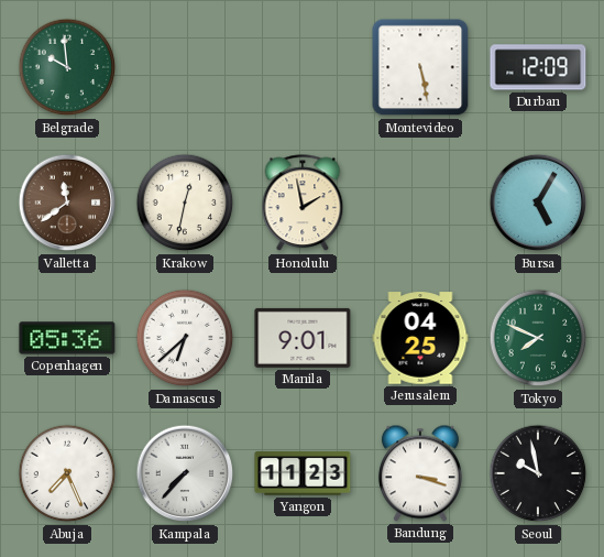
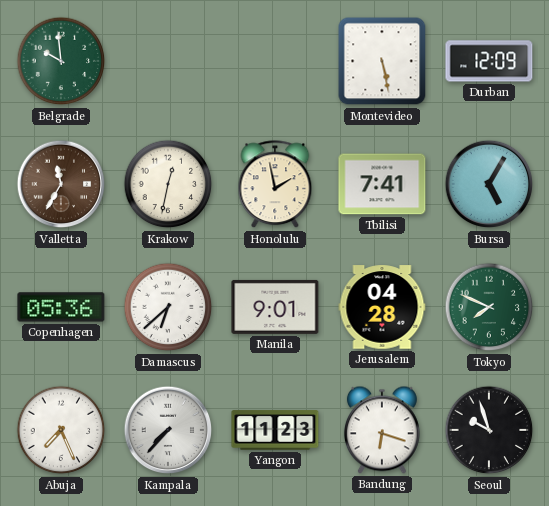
Valletta: 11:39 -> 11:35 (61, 184)
Tbilisi: none -> 7:41 (382, 184)
Jerusalem: 04:25 -> 04:28 (382, 307)
Bandung: 3:18 -> 6:18 (382, 430)
Seoul: 9:58 -> 9:57 (489, 430)
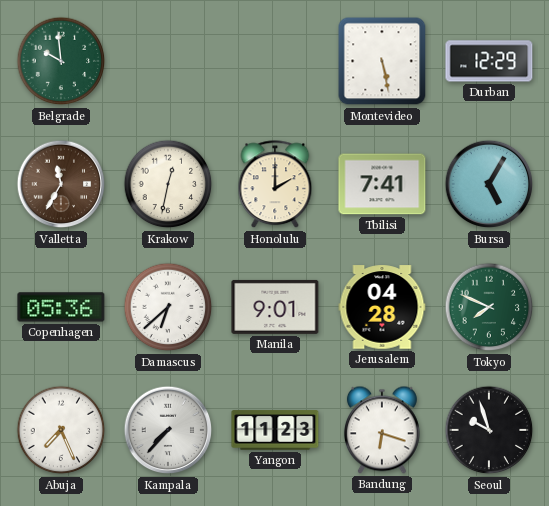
Durban: 12:09 -> 12:29 (489, 61)
Honolulu: 1:58 -> 2:00 (275, 185)
